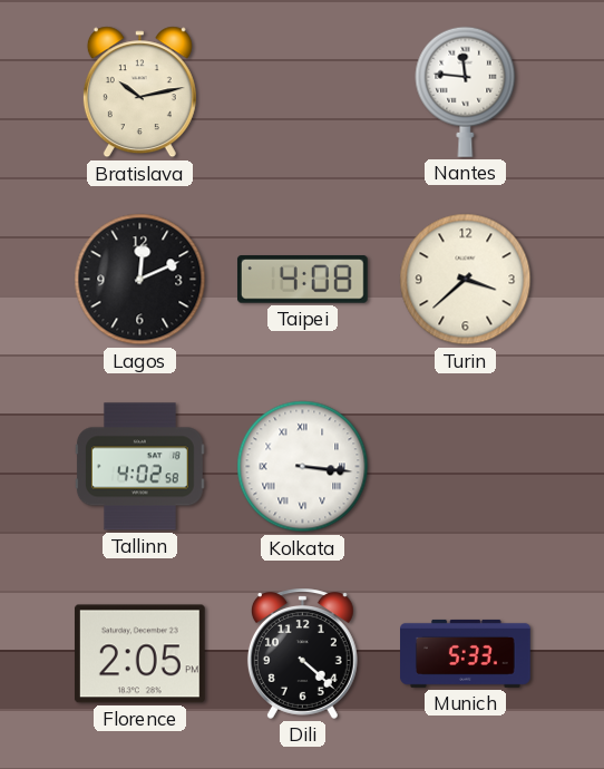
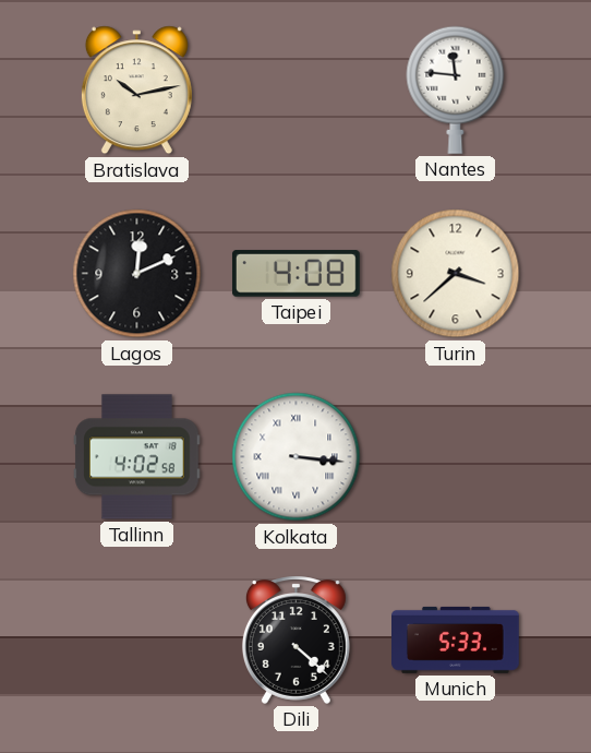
Florence: 2:05 -> none (139, 654)
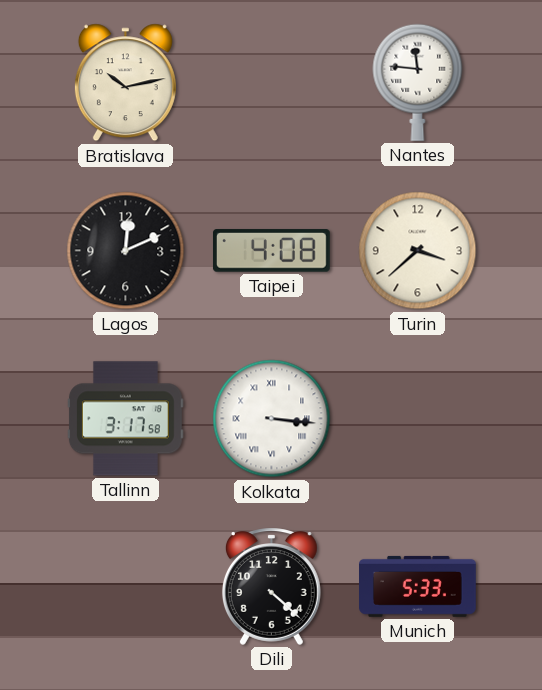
Tallinn: 4:02 -> 3:17 (126, 419)
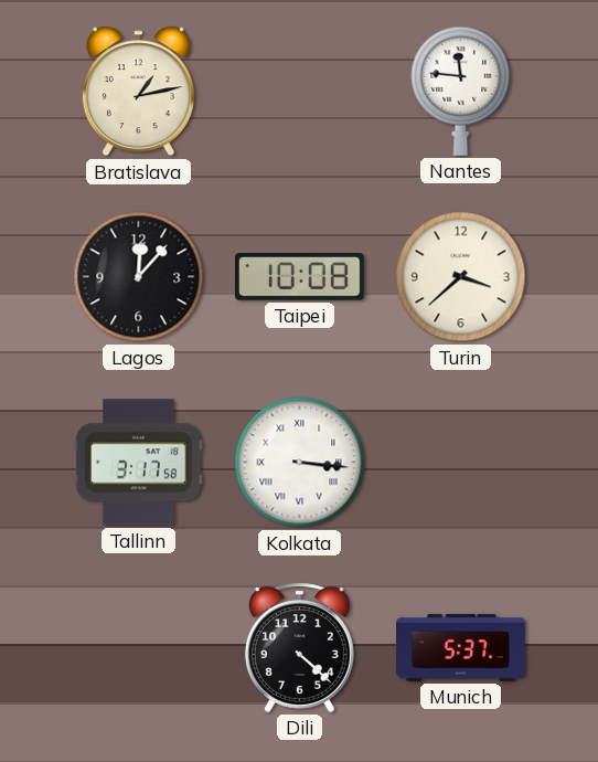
Bratislava: 10:13 -> 1:13 (138, 92)
Lagos: 12:11 -> 12:07 (139, 277)
Taipei: 4:08 -> 10:08 (299, 277)
Munich: 5:33 -> 5:37 (461, 647)
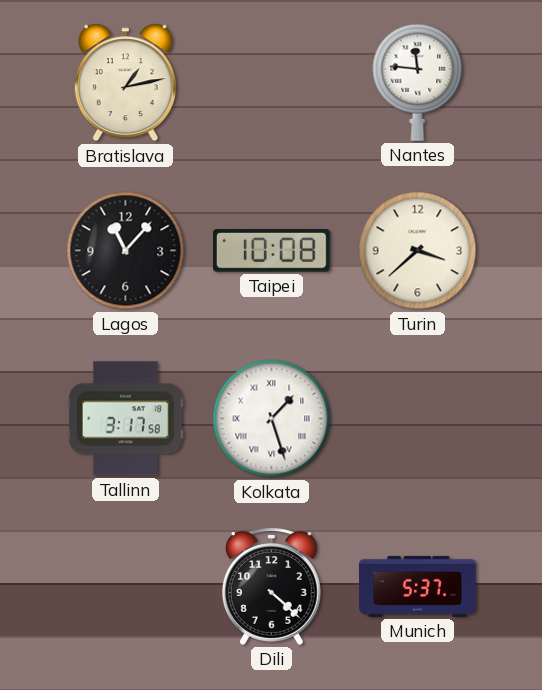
Lagos: 12:07 -> 11:07 (126, 251)
Kolkata: 3:16 -> 1:27 (272, 419)
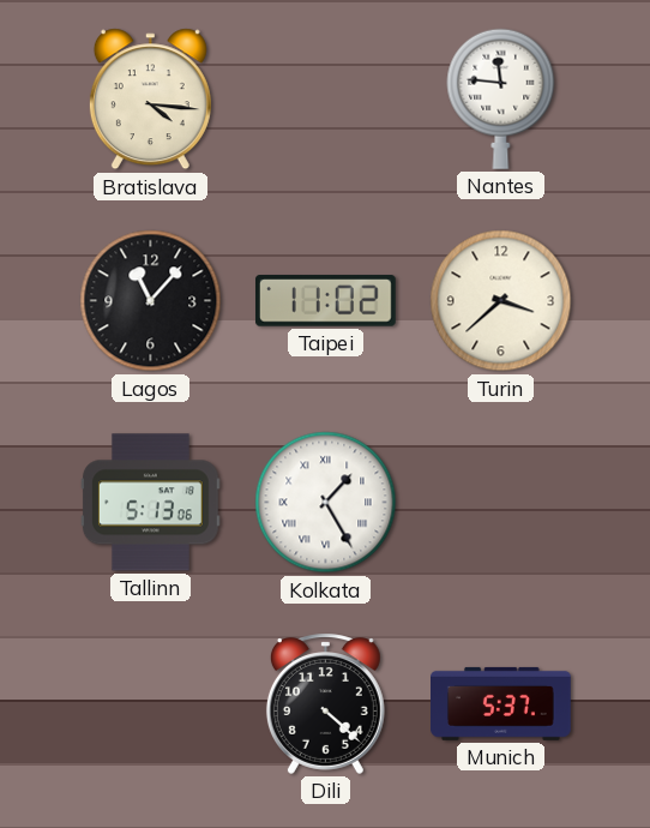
Bratislava: 1:13 -> 4:16 (150, 100)
Taipei: 10:08 -> 11:02 (325, 301)
Tallinn: 3:17 -> 5:13 (151, 503)
Kolkata: 1:27 -> 1:25 (326, 503)
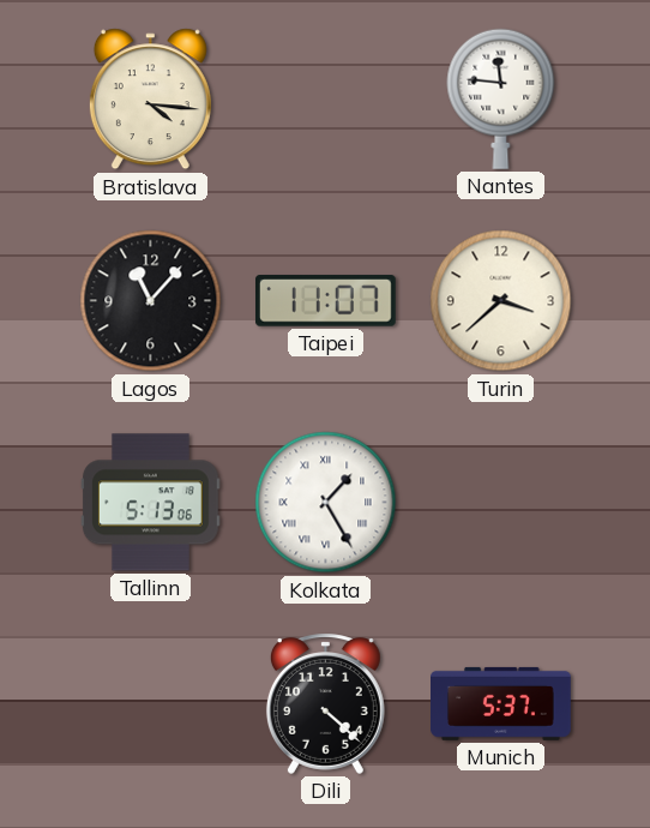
Taipei: 11:02 -> 11:07 (325, 301)
